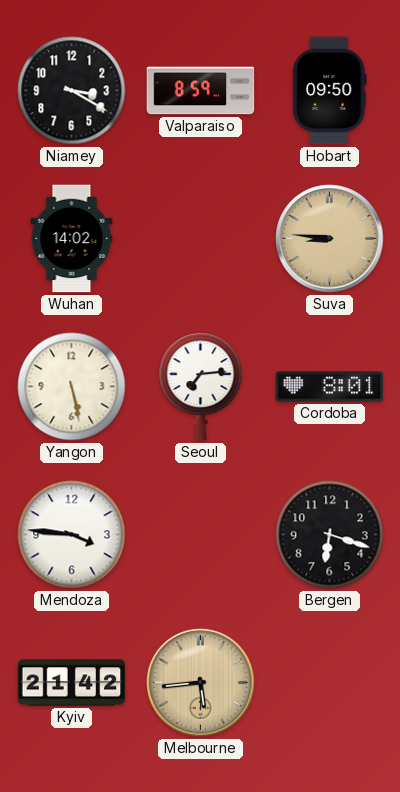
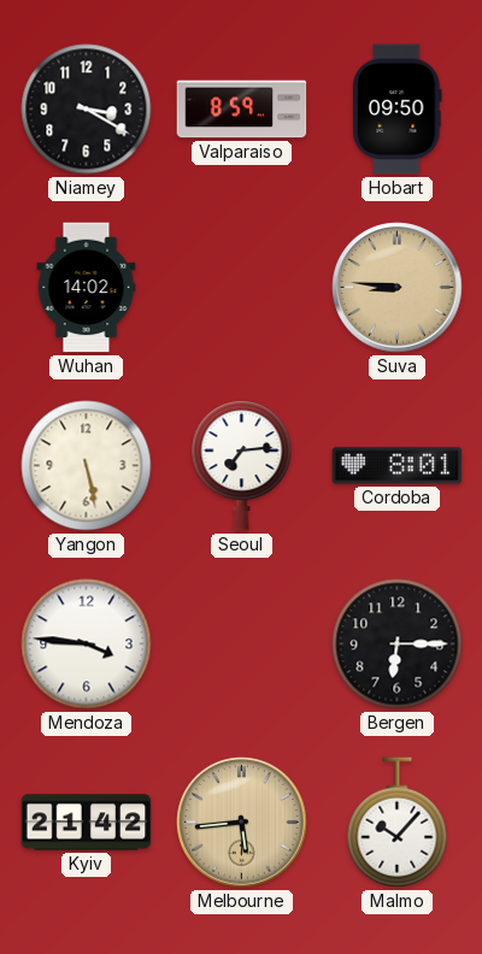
Bergen: 6:18 -> 6:15 (398, 644)
Malmo: none -> 10:07 (398, 823)
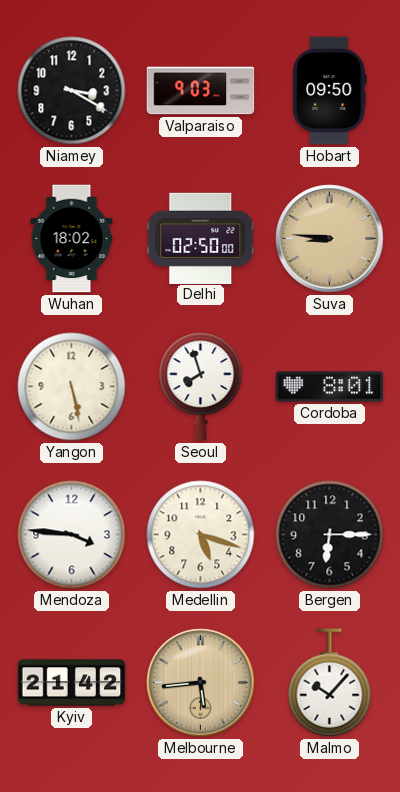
Valparaiso: 8:59 -> 9:03 (201, 91)
Wuhan: 14:02 -> 18:02 (72, 239)
Delhi: none -> 02:50 (201, 238)
Seoul: 7:14 -> 7:57 (201, 386)
Medellin: none -> 5:18 (201, 535)
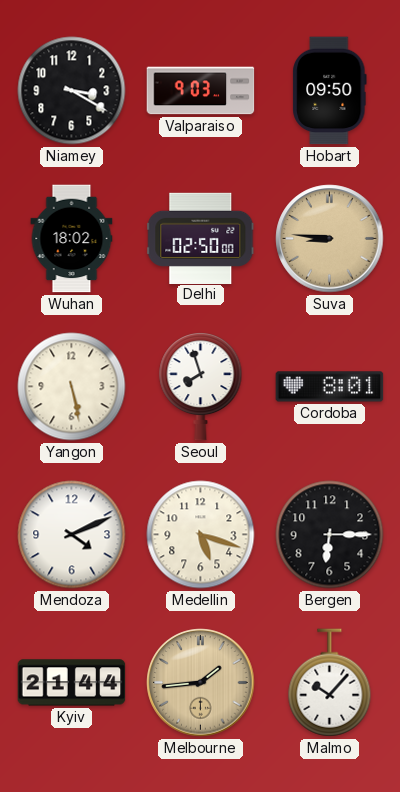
Mendoza: 3:46 -> 4:11 (72, 535)
Kyiv: 21:42 -> 21:44 (72, 683)
Melbourne: 5:44 -> 1:44 (201, 683)
